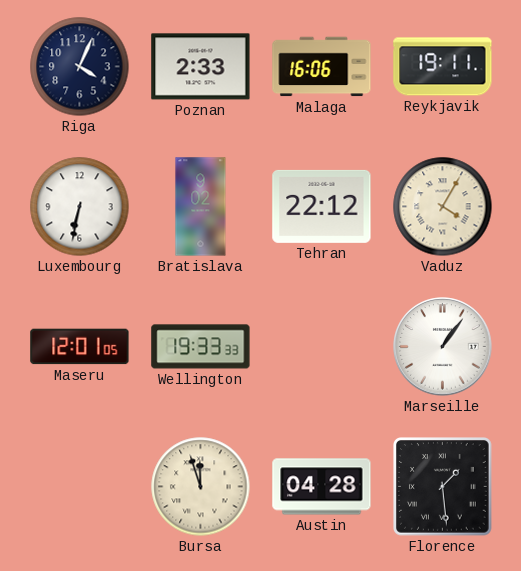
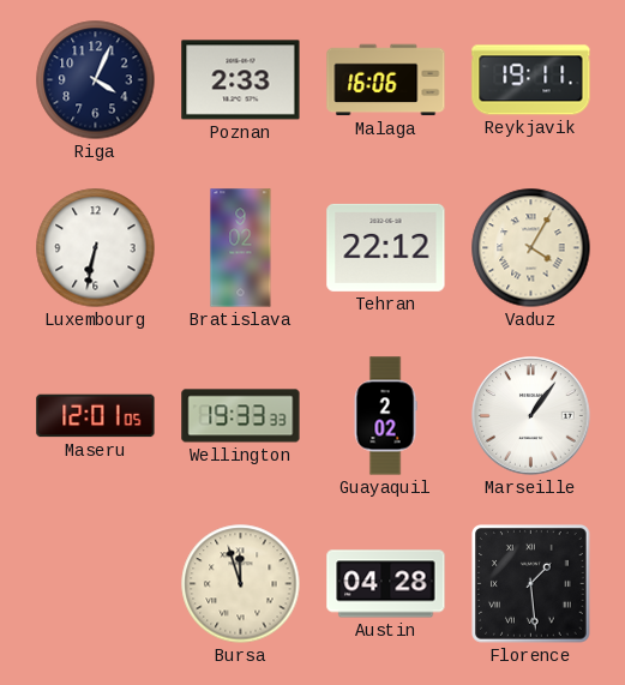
Guayaquil: none -> 2:02 (385, 416)
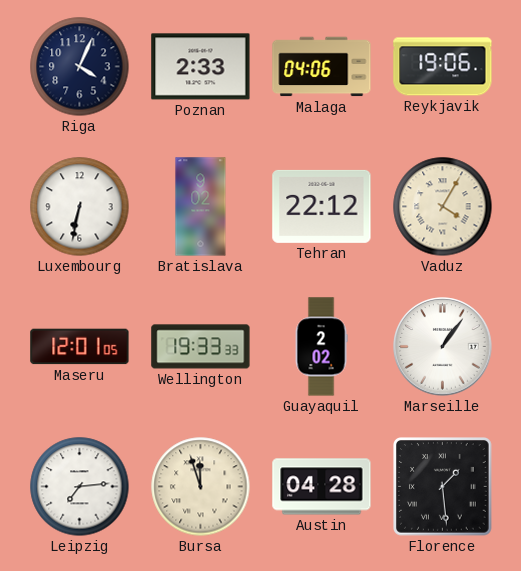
Malaga: 16:06 -> 04:06 (322, 67)
Reykjavik: 19:11 -> 19:06 (443, 67)
Leipzig: none -> 7:14 (80, 487)
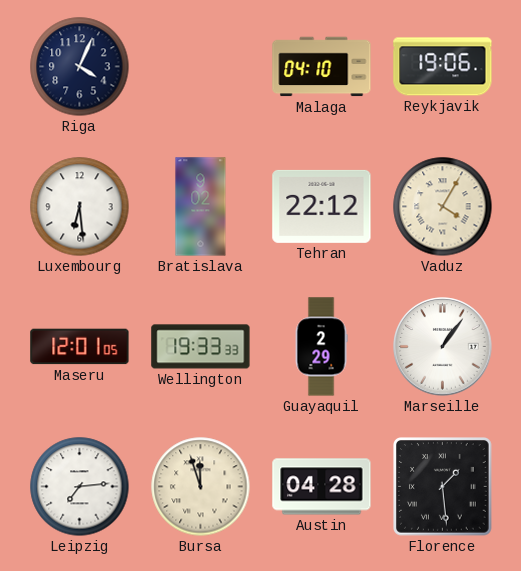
Poznan: 2:33 -> none (201, 67)
Malaga: 04:06 -> 04:10 (322, 67)
Luxembourg: 6:32 -> 6:29 (80, 207)
Guayaquil: 2:02 -> 2:29 (321, 347)
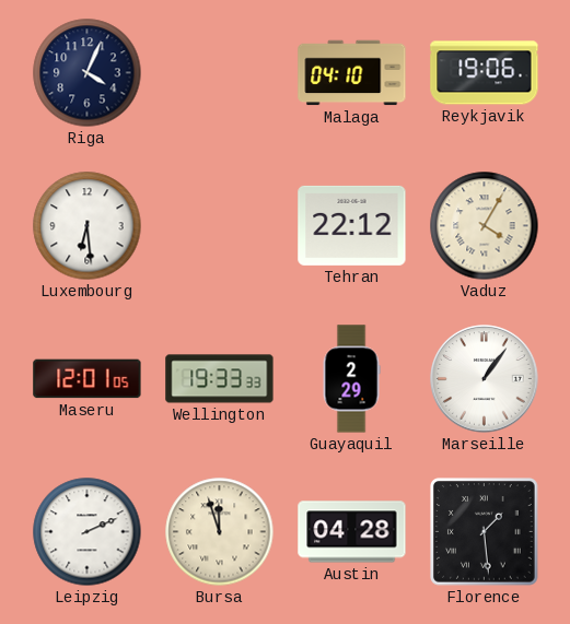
Bratislava: 9:02 -> none (201, 207)
Leipzig: 7:14 -> 2:11 (88, 532)
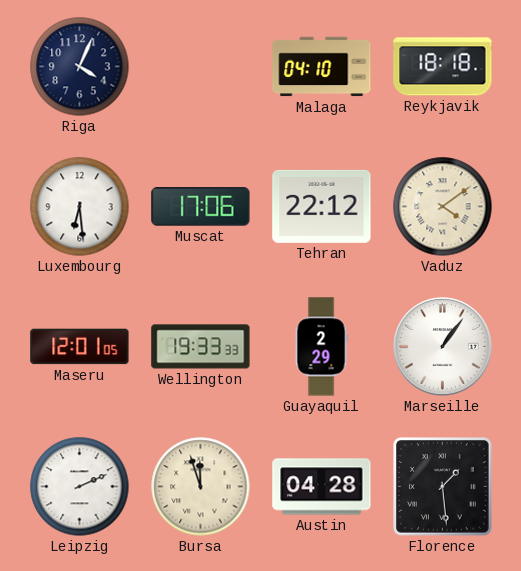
Reykjavik: 19:06 -> 18:18 (443, 67)
Muscat: none -> 17:06 (201, 207)
Vaduz: 4:05 -> 4:09 (443, 207)
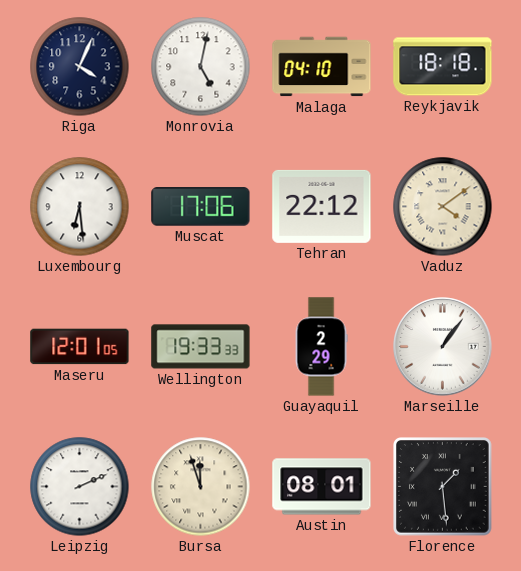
Monrovia: none -> 5:02 (201, 67)
Austin: 04:28 -> 08:01 (322, 487)
